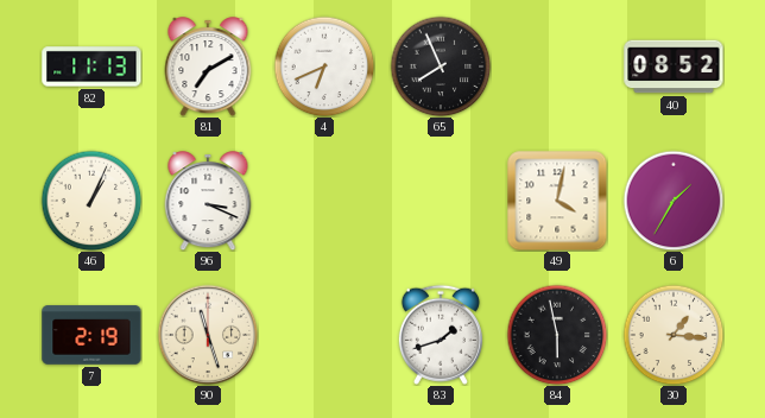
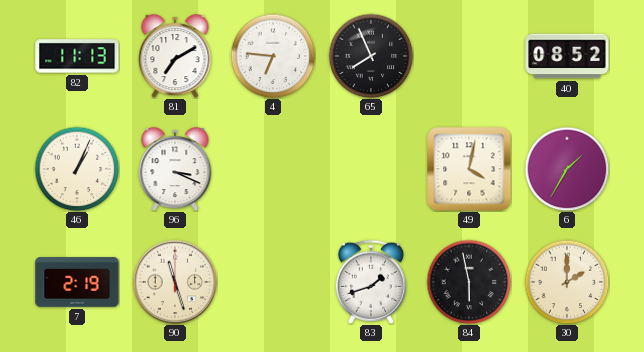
4: 6:41 -> 6:46 (273, 56)
30: 1:16 -> 2:00 (567, 282)
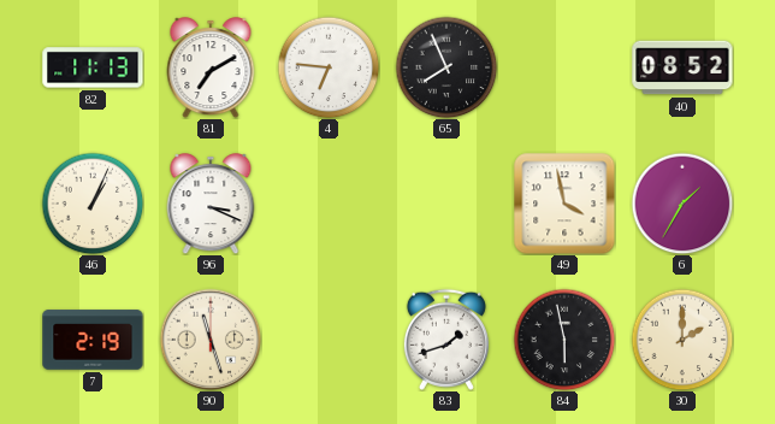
49: 4:02 -> 3:58 (564, 204)
